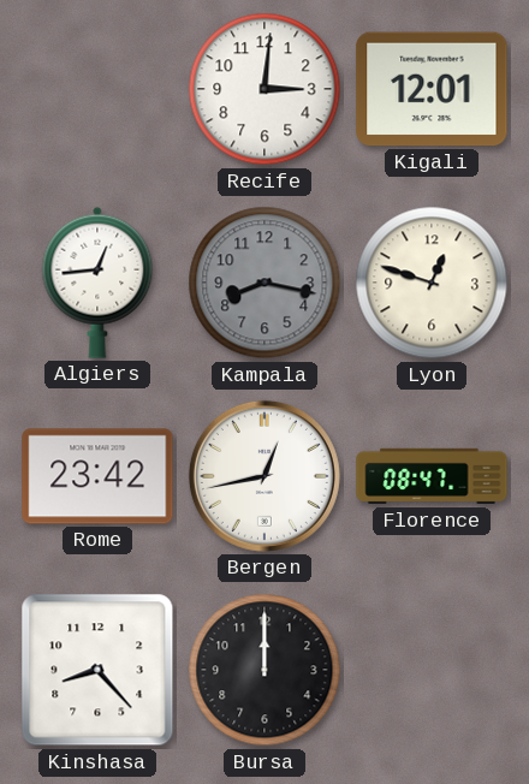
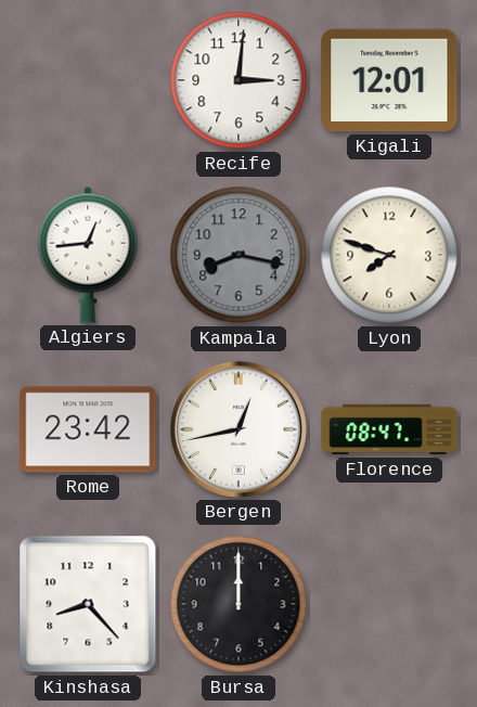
Lyon: 12:48 -> 7:48 (389, 255)
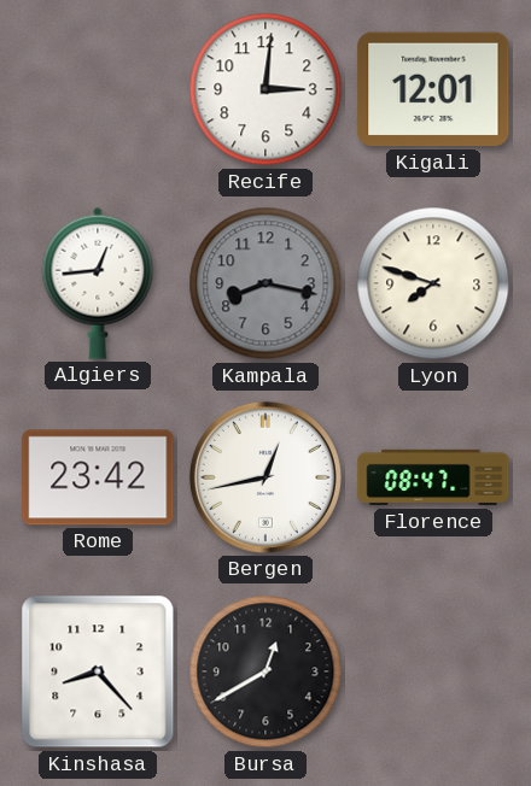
Bursa: 12:00 -> 12:40 (265, 671)
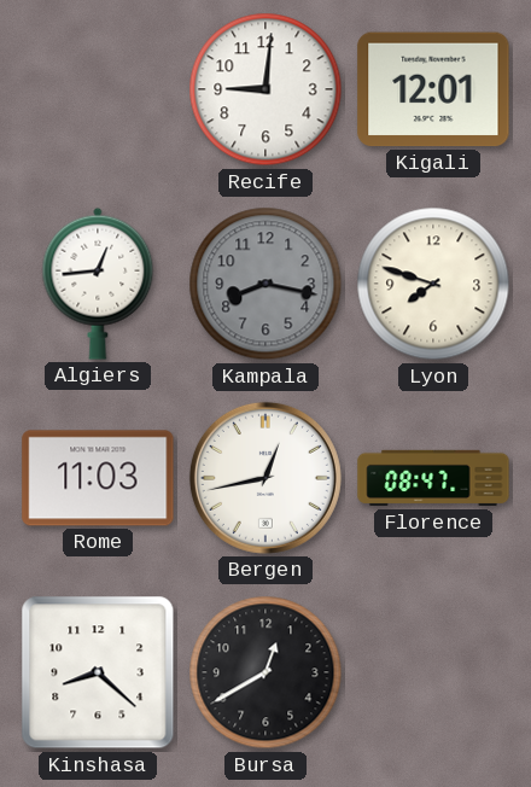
Recife: 3:01 -> 9:01 (265, 89)
Rome: 23:42 -> 11:03 (98, 478)
Kinshasa: 8:23 -> 8:22 (98, 672)
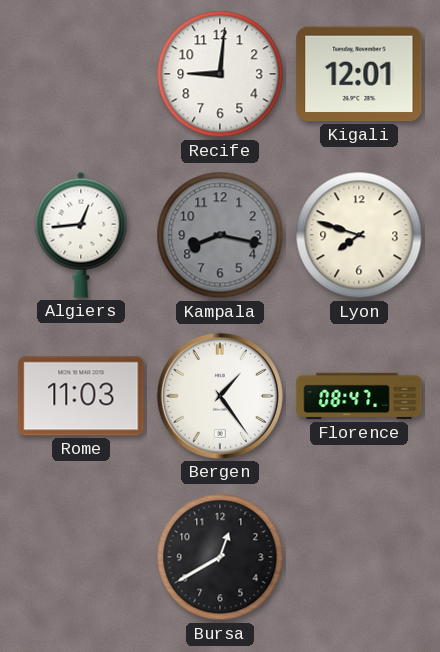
Bergen: 12:43 -> 1:24 (220, 396)
Kinshasa: 8:22 -> none (98, 672)
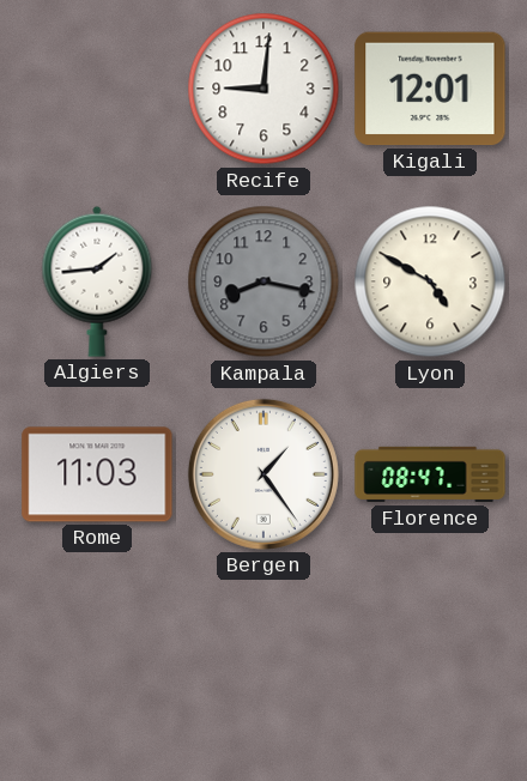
Algiers: 12:44 -> 1:44 (97, 281)
Lyon: 7:48 -> 4:50 (430, 281)
Bursa: 12:40 -> none (220, 557)
